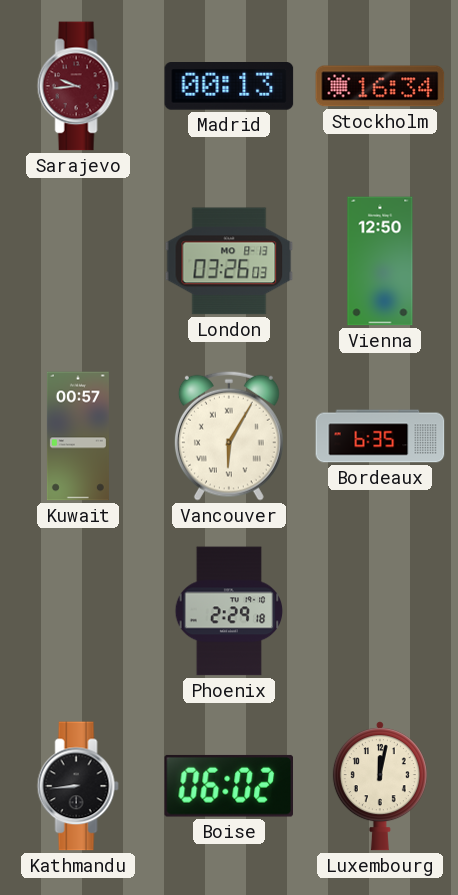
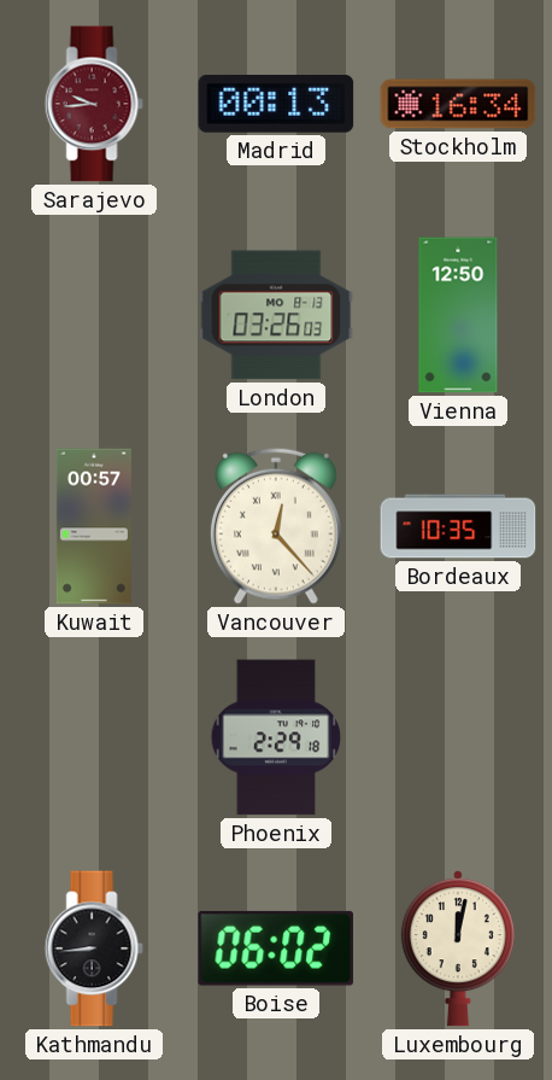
Vancouver: 6:05 -> 12:23 (276, 526)
Bordeaux: 6:35 -> 10:35 (458, 526)
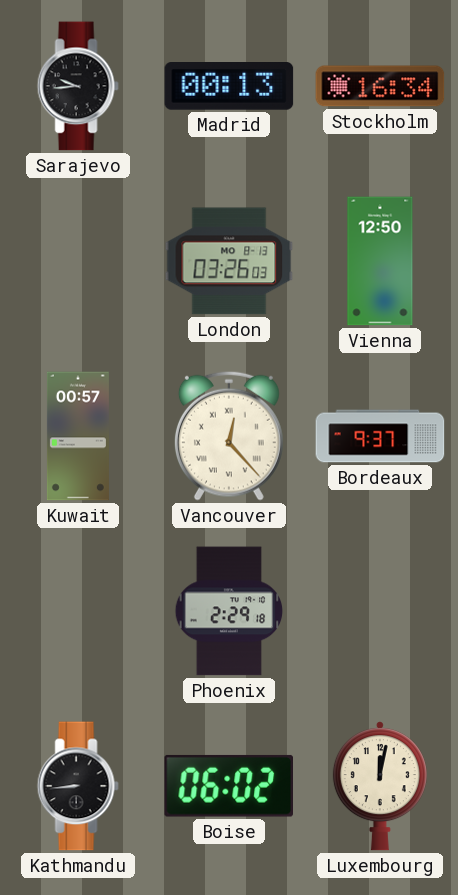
Sarajevo dial: burgundy -> black (78, 86)
Bordeaux: 10:35 -> 9:37 (380, 436)
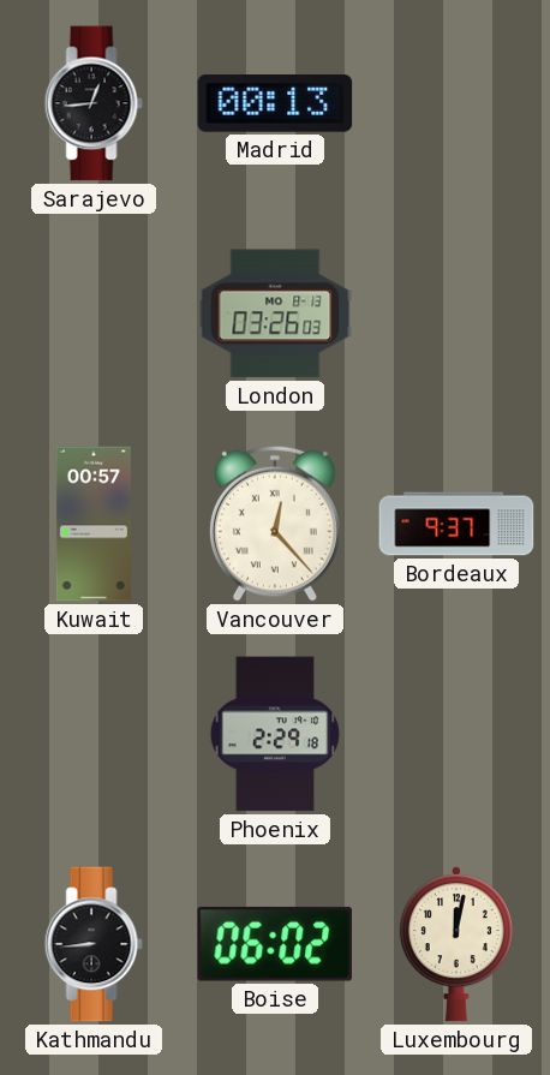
Sarajevo: 9:44 -> 12:44 (94, 103)
Stockholm: 16:34 -> none (380, 86)
Vienna: 12:50 -> none (380, 261)
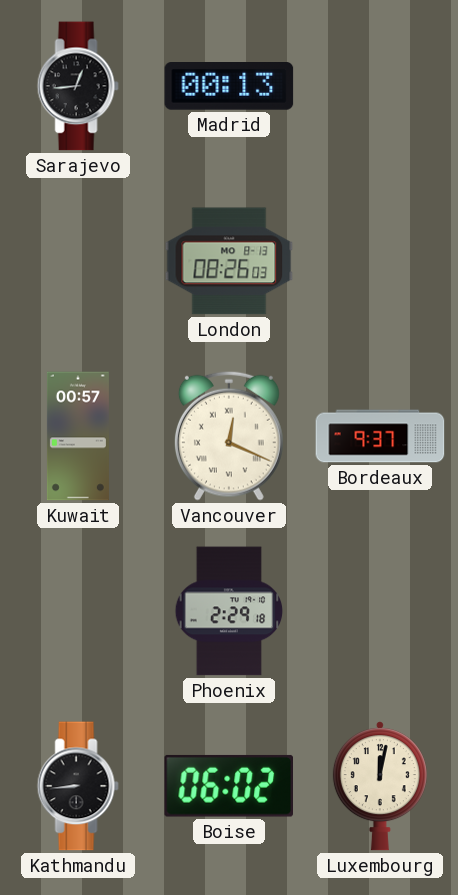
London: 03:26 -> 08:26 (229, 261)
Vancouver: 12:23 -> 12:19 (229, 436)
